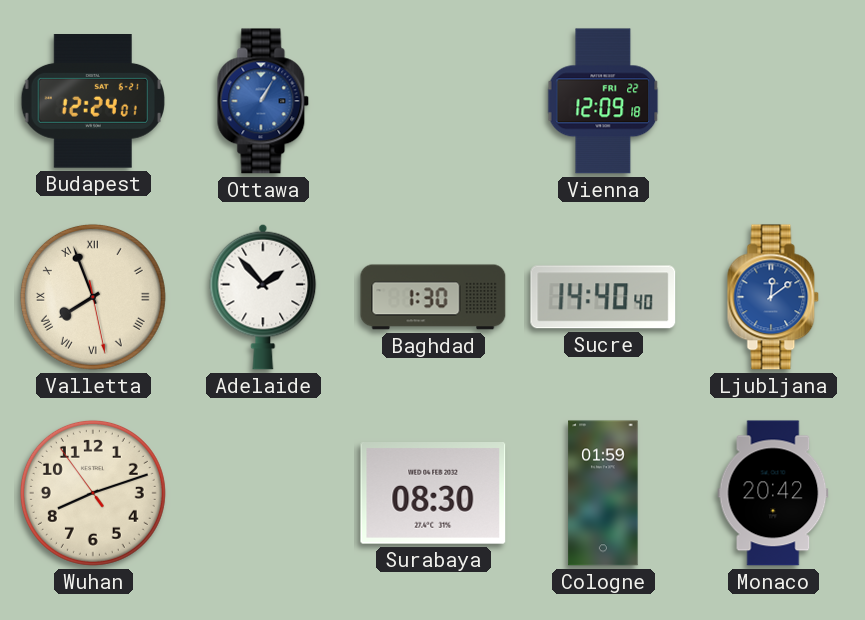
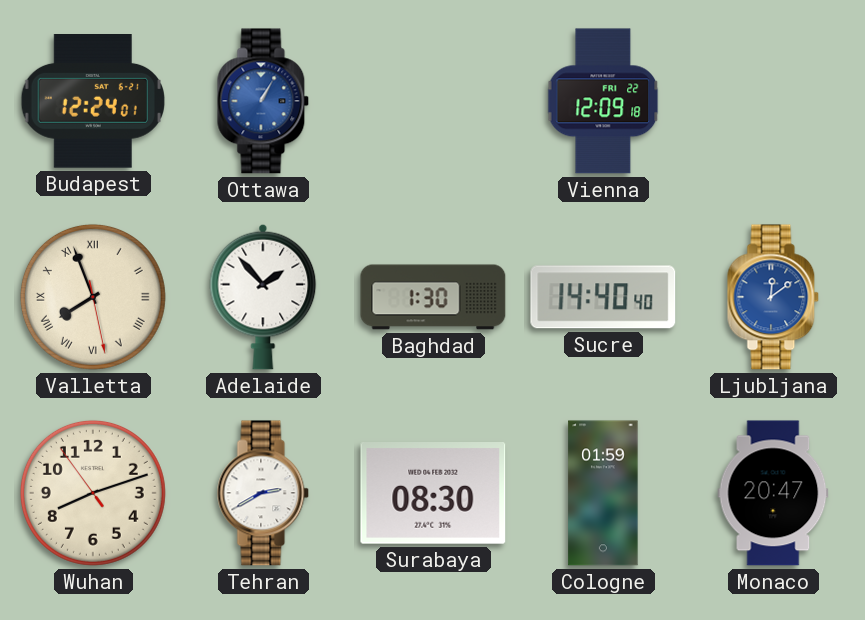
Tehran: none -> 2:40 (263, 493)
Monaco: 20:42 -> 20:47 (773, 493)
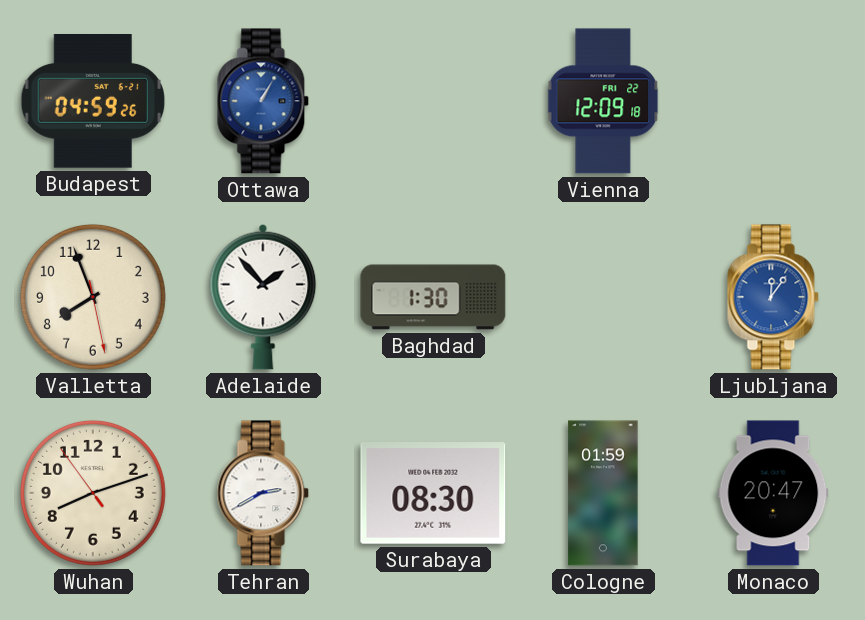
Budapest: 12:24 -> 04:59 (93, 102)
Valletta numerals: Roman -> Arabic (93, 297)
Sucre: 14:40 -> none (603, 297)
Ljubljana: 12:09 -> 12:06 (773, 297)
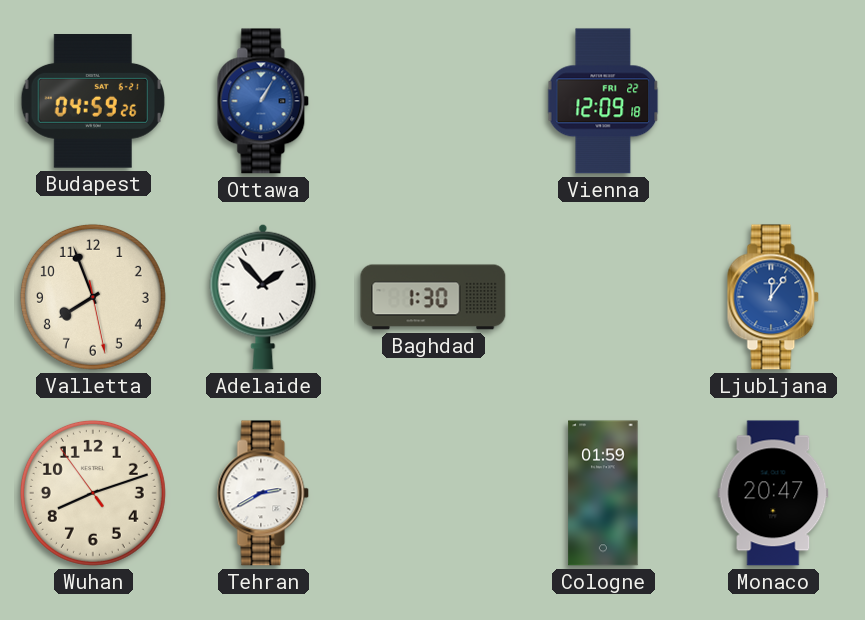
Surabaya: 08:30 -> none (433, 494)
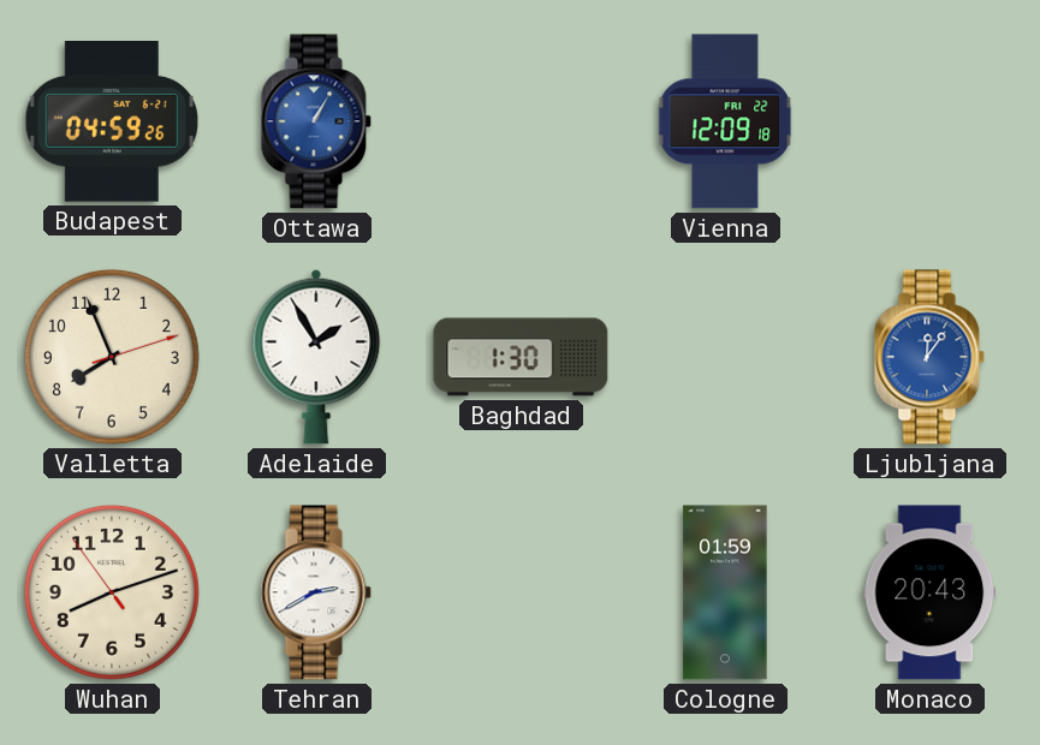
Valletta: 7:56:28 -> 7:56:12 (112, 357)
Adelaide: 1:53 -> 1:55 (316, 357)
Monaco: 20:47 -> 20:43 (929, 592)
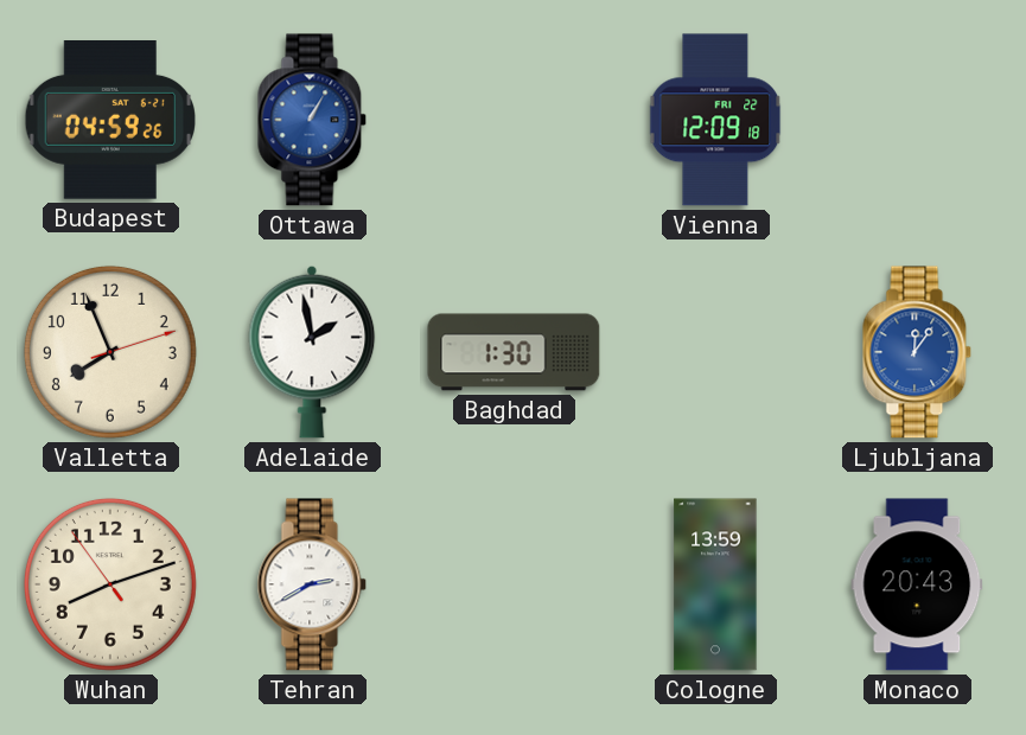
Adelaide: 1:55 -> 1:58 (312, 352)
Cologne: 01:59 -> 13:59 (715, 584)
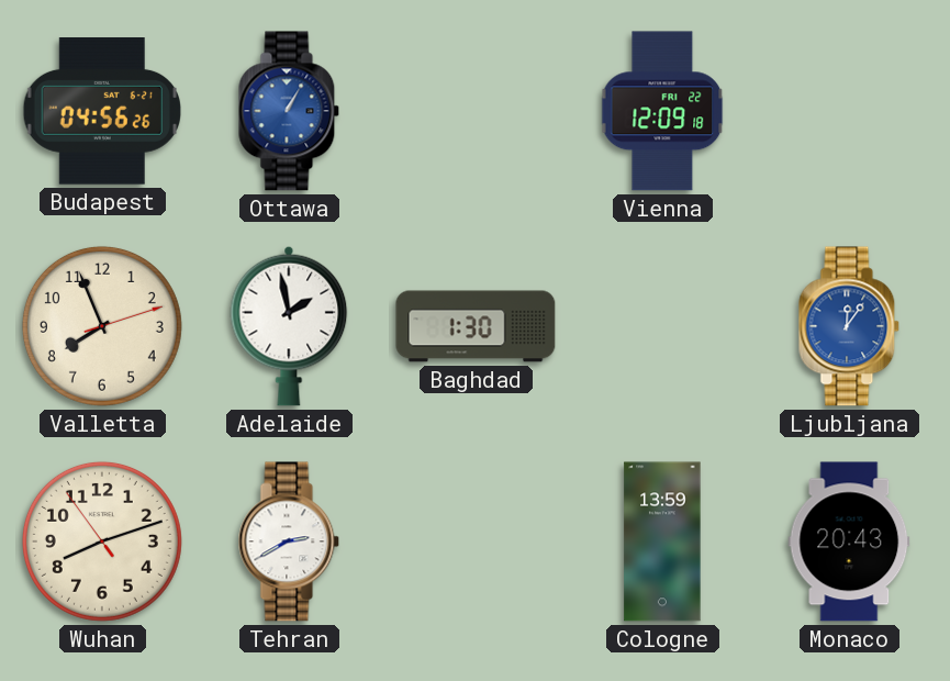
Budapest: 04:59 -> 04:56 (102, 112)
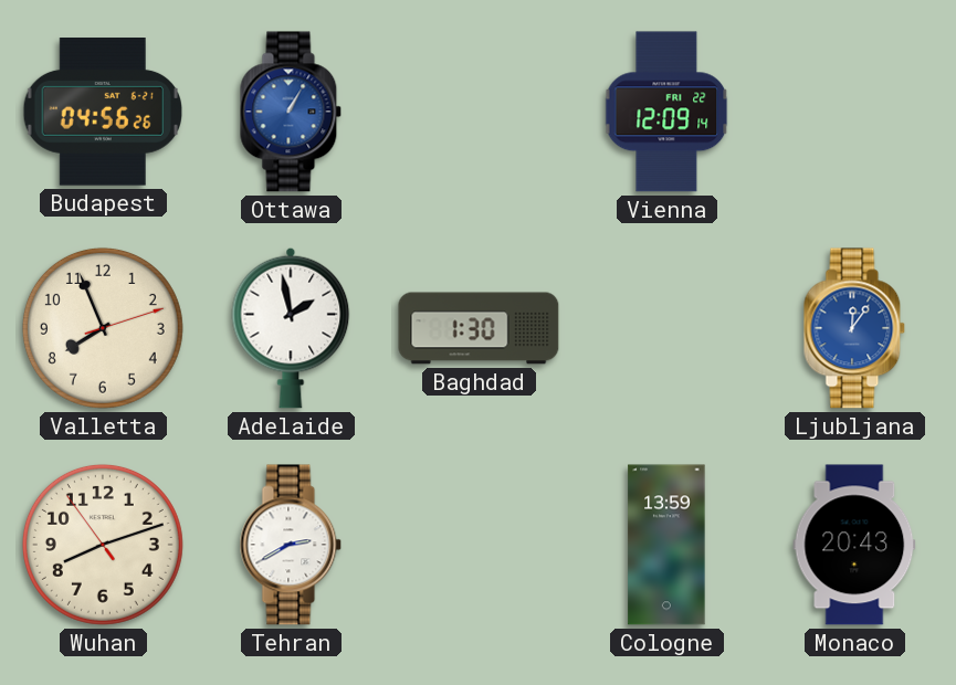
Vienna: 12:09:18 -> 12:09:14 (666, 112)
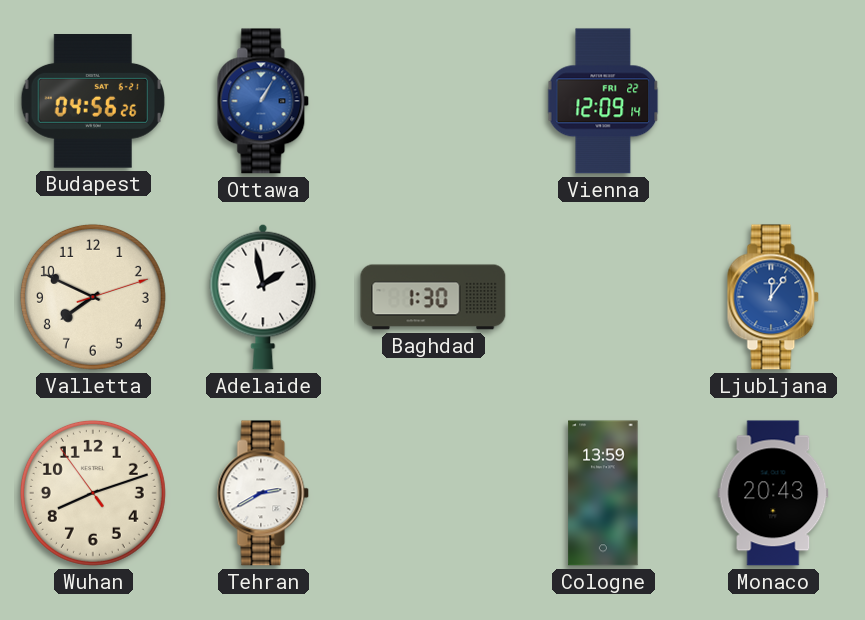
Valletta: 7:56 -> 7:49 (93, 297)
